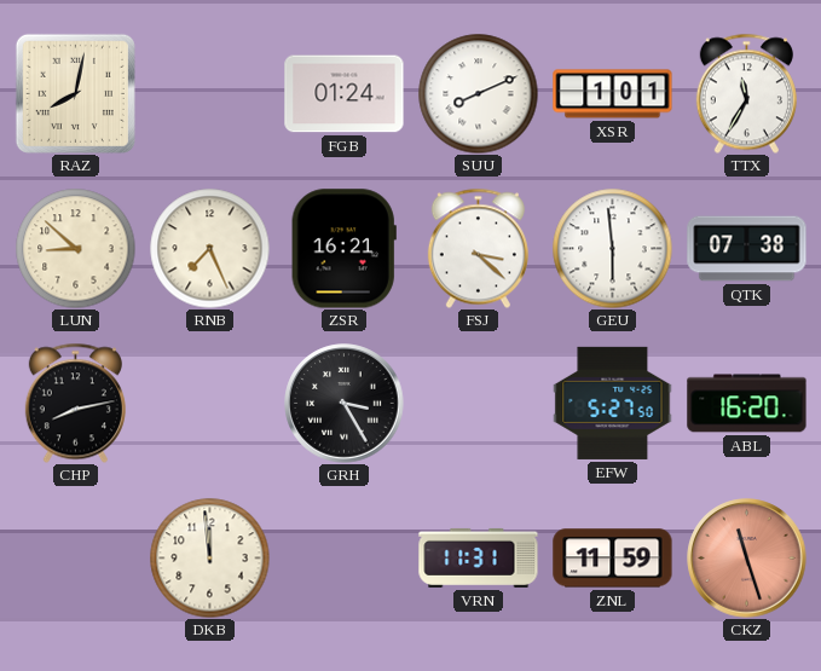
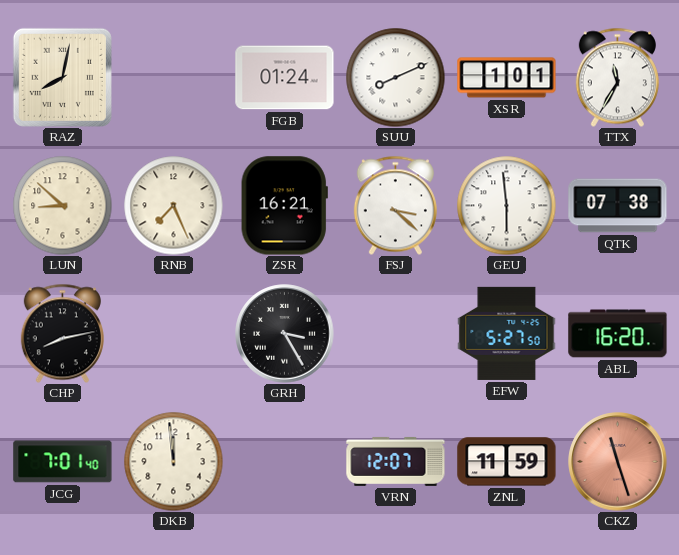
JCG: none -> 7:01 (63, 462)
VRN: 11:31 -> 12:07 (396, 461)
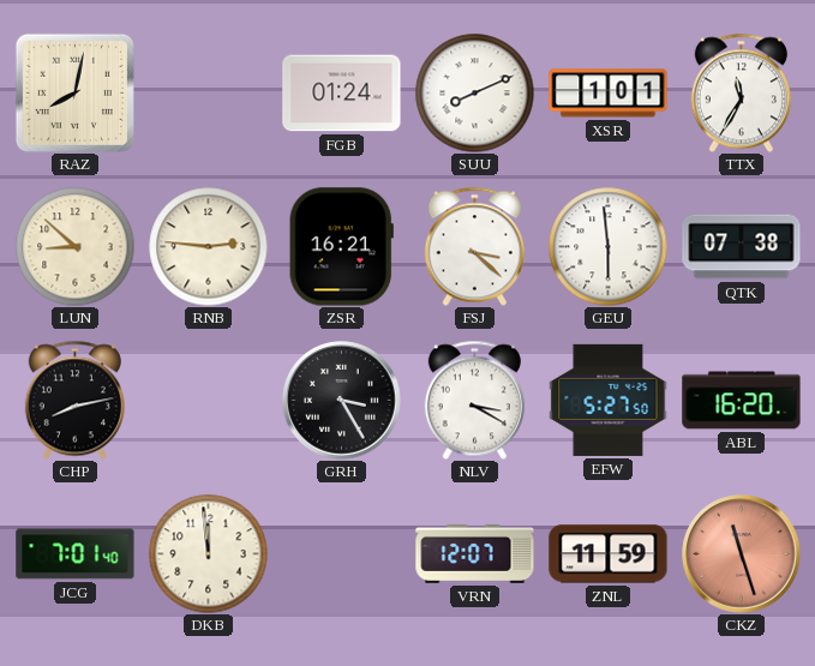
RNB: 7:26 -> 2:46 (209, 247)
NLV: none -> 3:20 (474, 400)
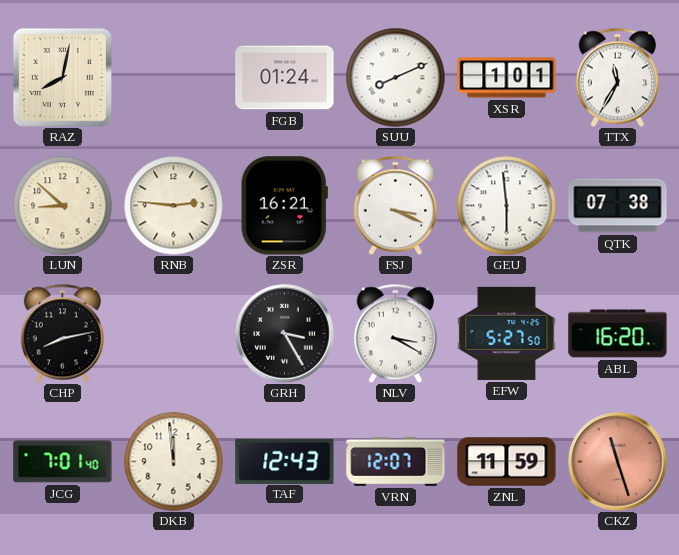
FSJ: 3:22 -> 3:19 (395, 205)
TAF: none -> 12:43 (285, 461)
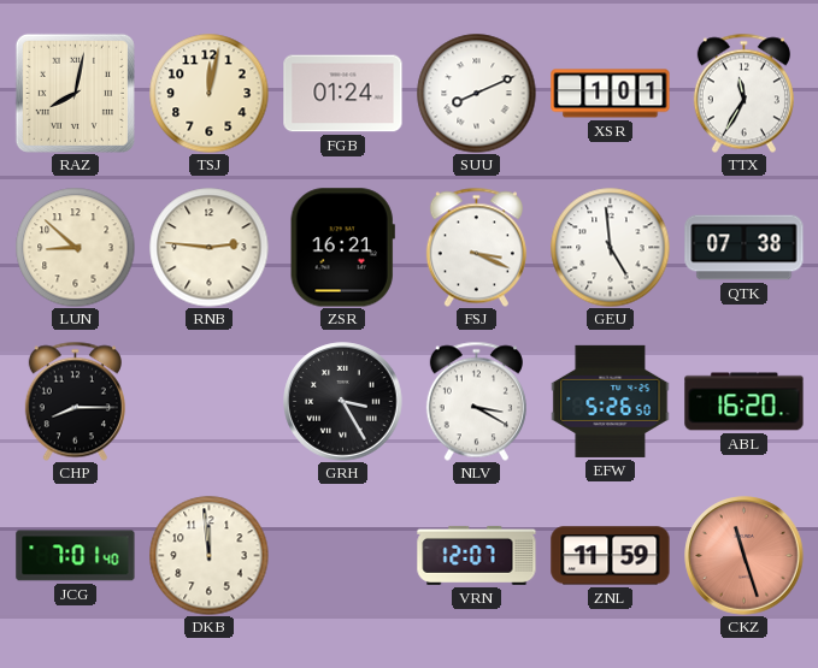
TSJ: none -> 12:02 (210, 94)
GEU: 5:59 -> 4:59 (611, 248)
CHP: 8:13 -> 8:15 (75, 401)
EFW: 5:27 -> 5:26 (611, 401)
TAF: 12:43 -> none (285, 461)
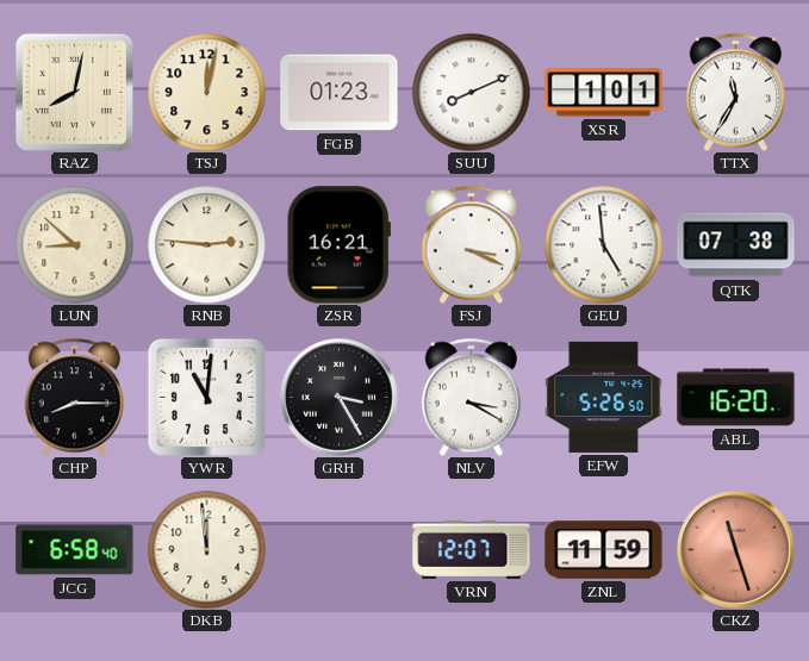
FGB: 01:24 -> 01:23 (340, 93)
YWR: none -> 11:01 (206, 397)
JCG: 7:01 -> 6:58 (75, 550)
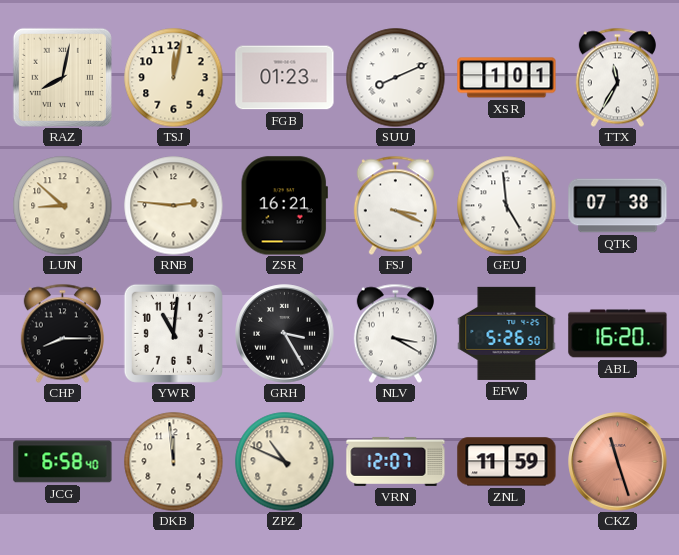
ZPZ: none -> 10:49 (285, 462)
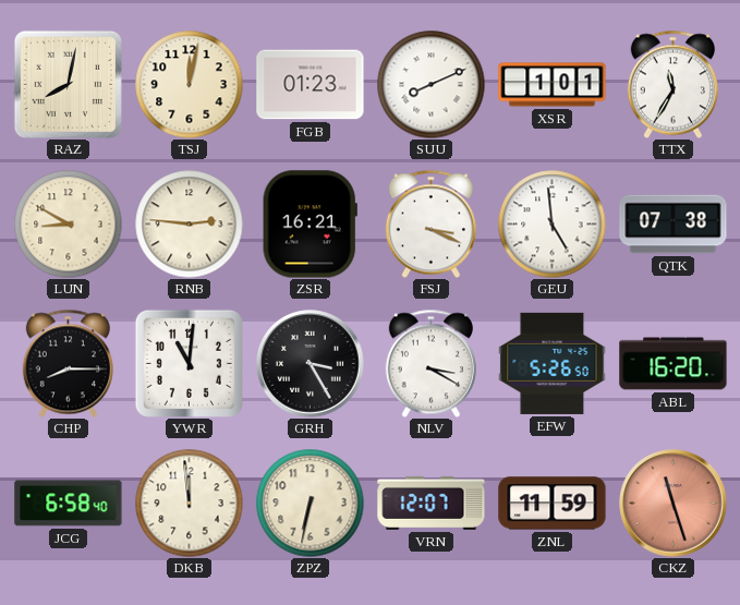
LUN: 8:52 -> 8:50 (69, 225)
ZPZ: 10:49 -> 6:32 (311, 504)
